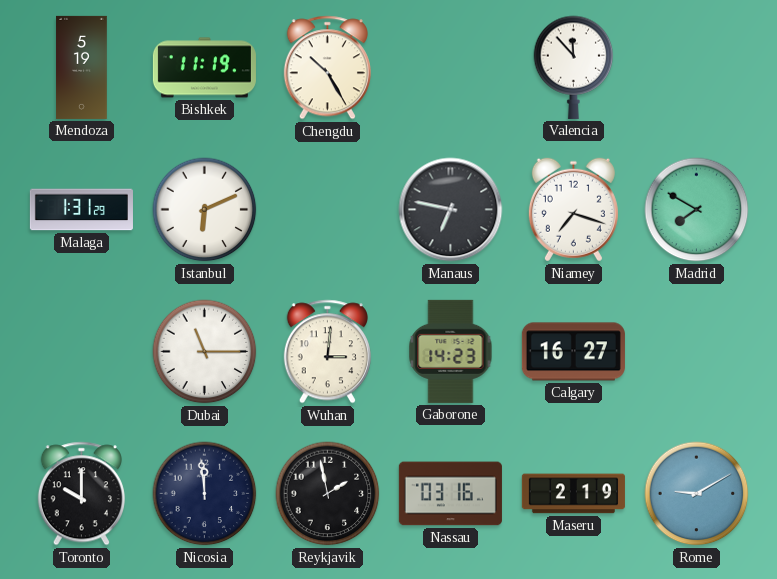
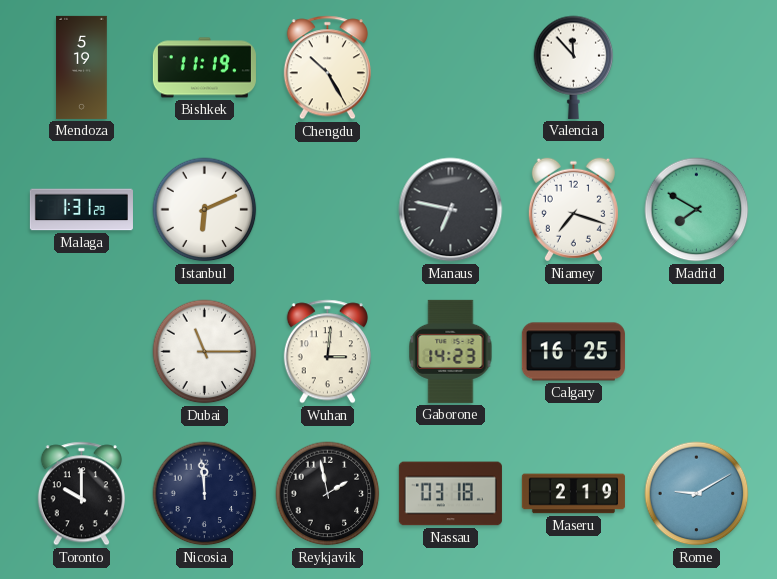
Calgary: 16:27 -> 16:25 (573, 352)
Nassau: 03:16 -> 03:18 (450, 494)
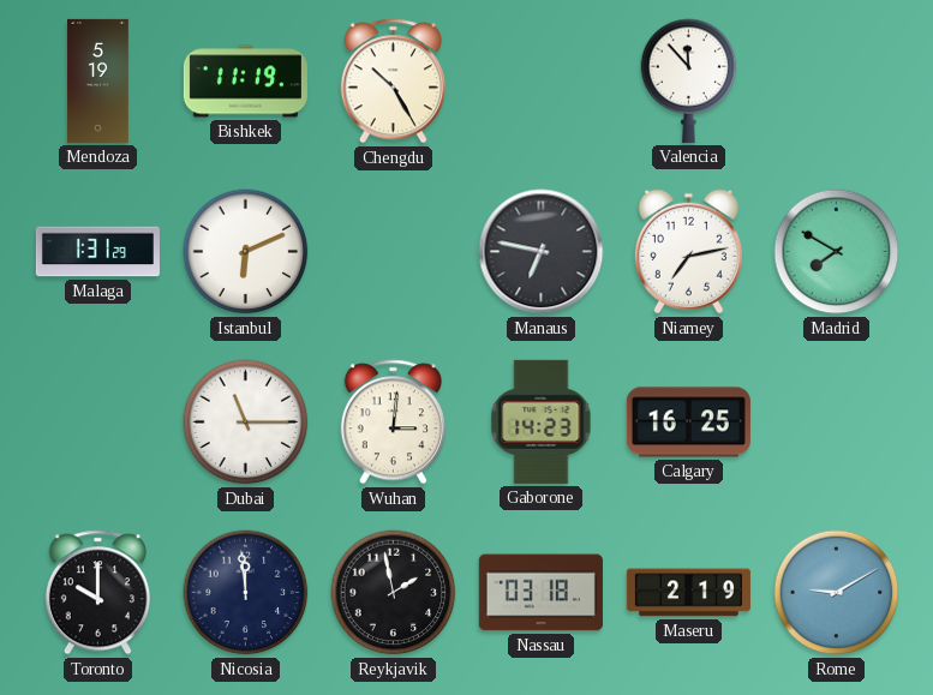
Niamey: 7:18 -> 7:13 (688, 252)
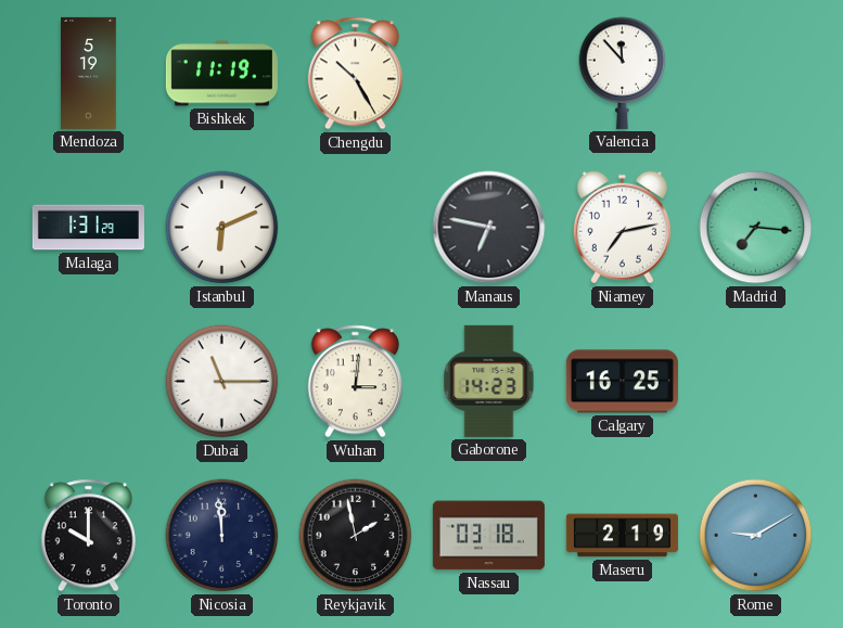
Madrid: 7:50 -> 7:16 (756, 228)
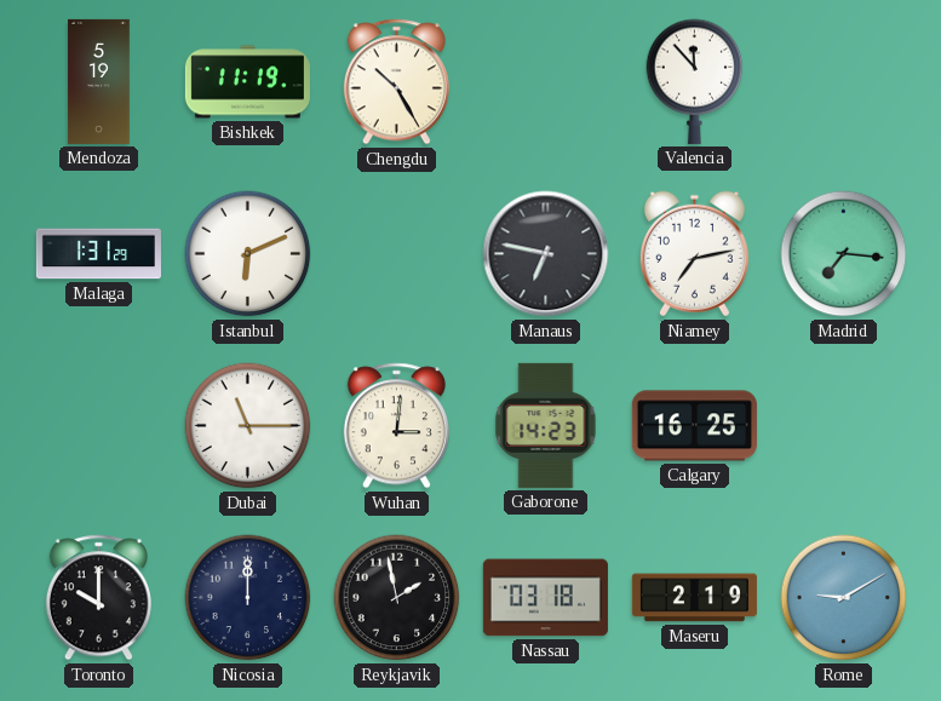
Nicosia: 11:59 -> 12:00 (248, 598)
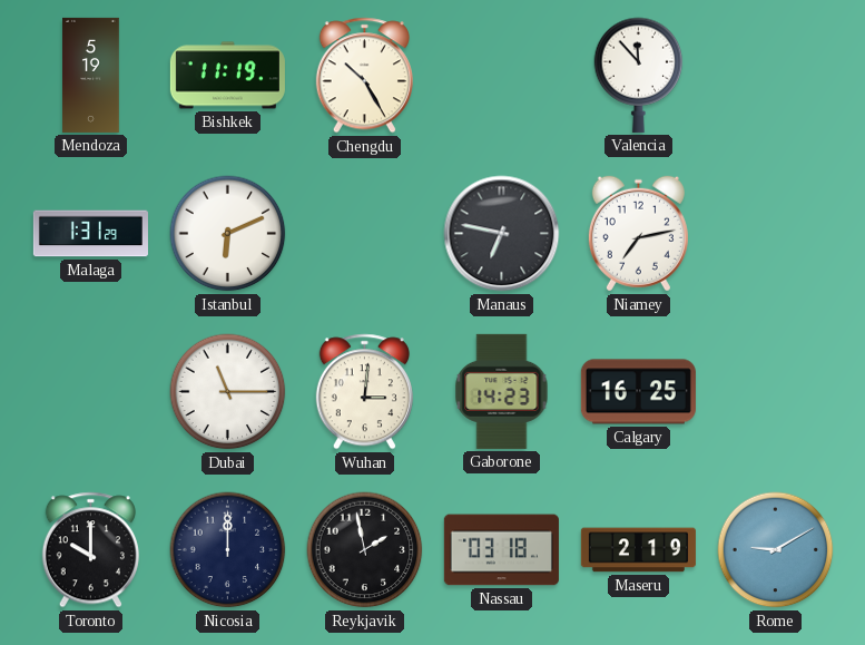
Madrid: 7:16 -> none (844, 254)
